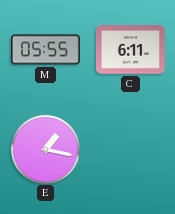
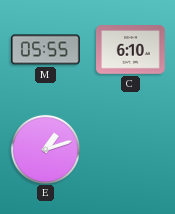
C: 6:11 -> 6:10 (131, 50)
E: 1:17 -> 1:12 (45, 149)
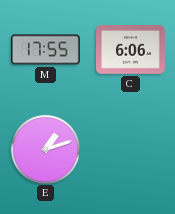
M: 05:55 -> 17:55 (46, 50)
C: 6:10 -> 6:06 (131, 50)
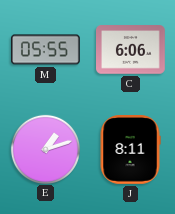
M: 17:55 -> 05:55 (46, 50)
J: none -> 8:11 (130, 150)
